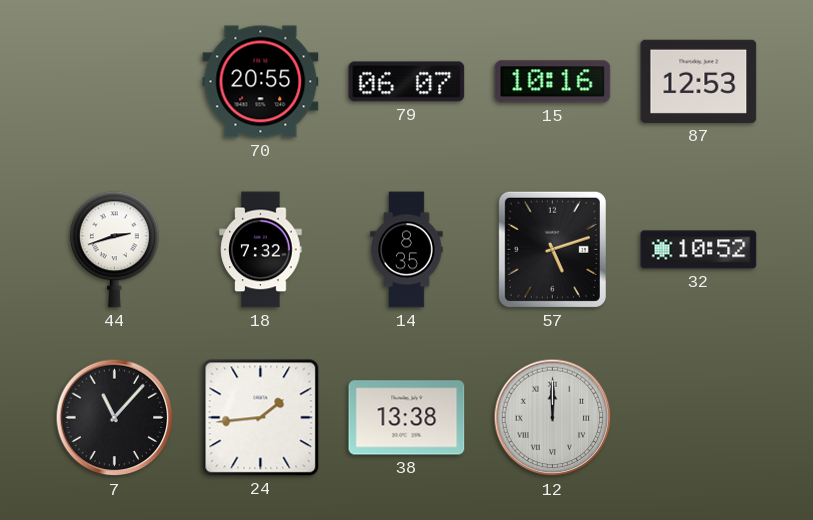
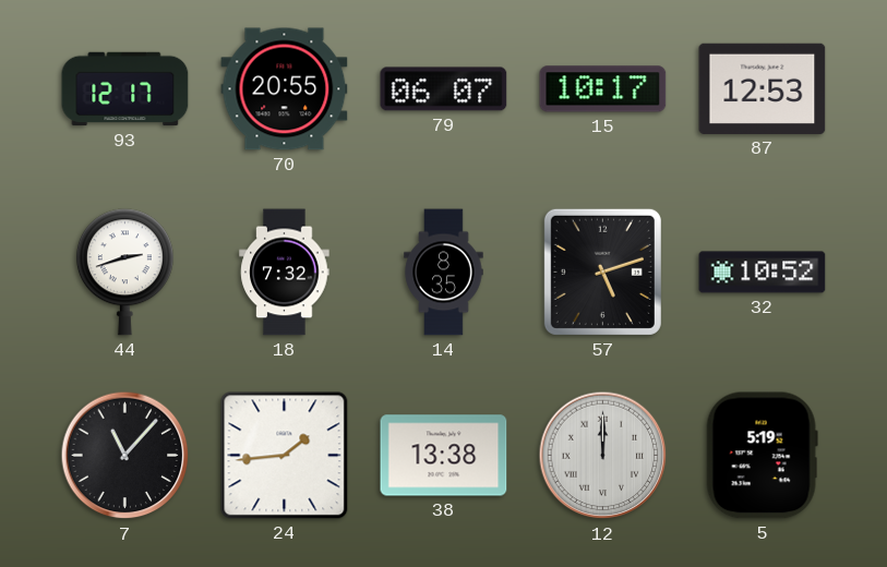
93: none -> 12:17 (125, 89)
15: 10:16 -> 10:17 (603, 89)
5: none -> 5:19 (762, 456)
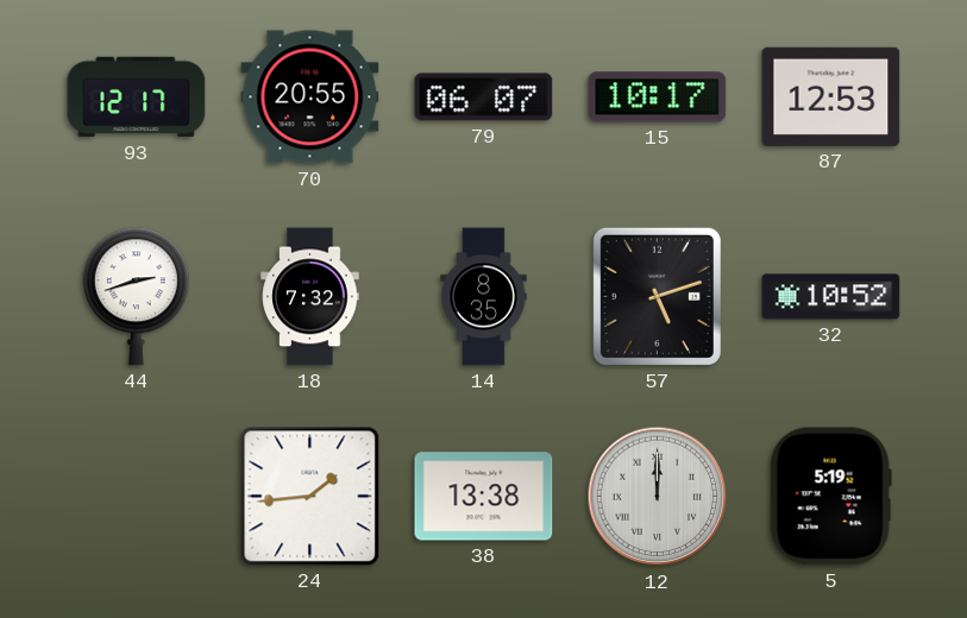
7: 11:07 -> none (125, 456)
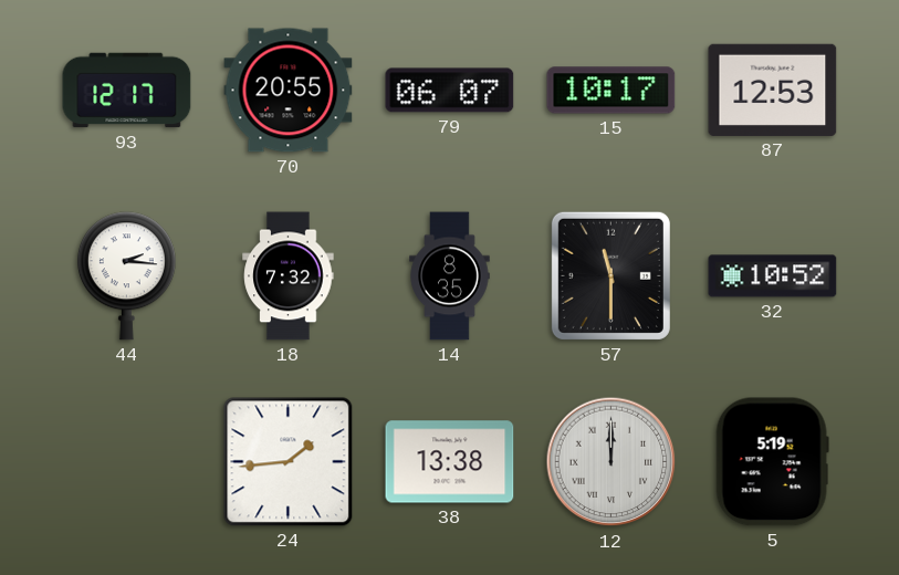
44: 2:42 -> 2:16 (126, 276)
57: 5:12 -> 11:30 (610, 275)
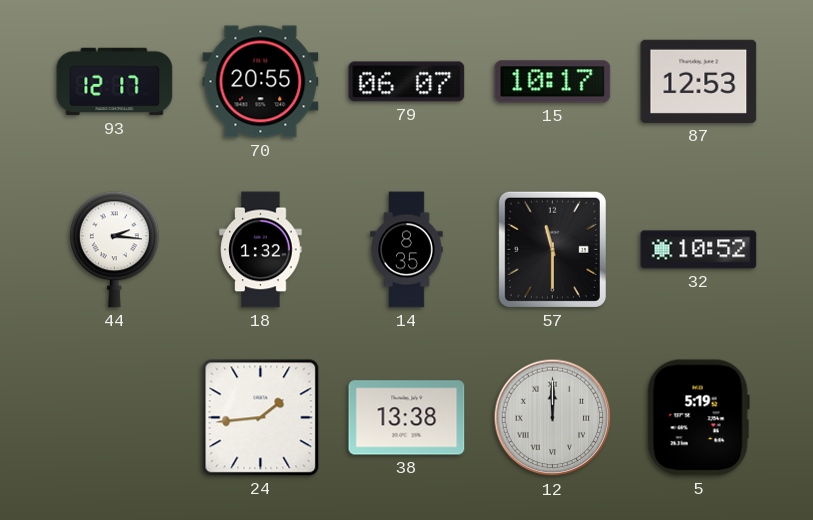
18: 7:32 -> 1:32 (261, 250)
